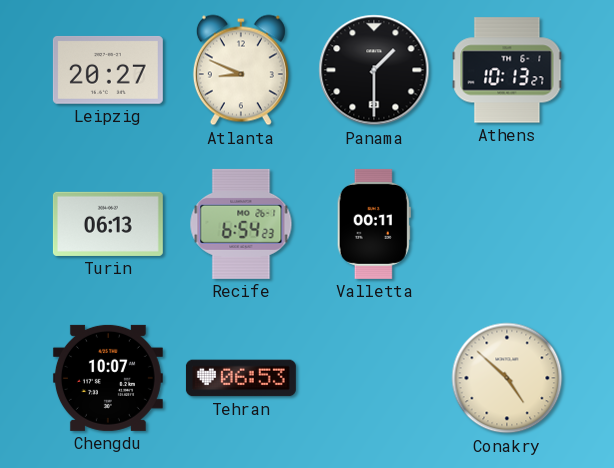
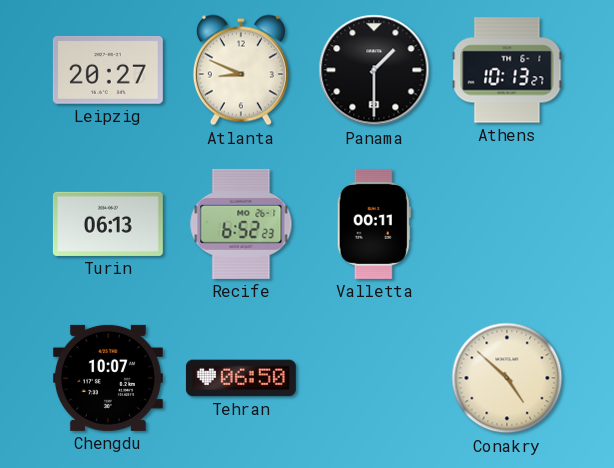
Recife: 6:54 -> 6:52 (241, 224)
Tehran: 06:53 -> 06:50 (241, 378)
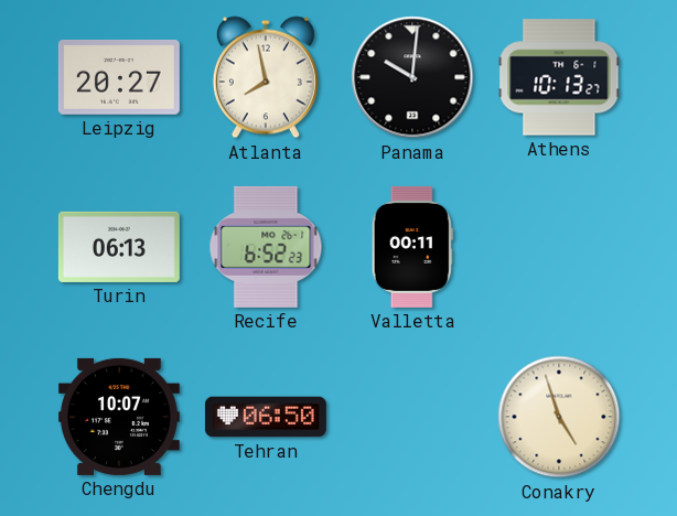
Atlanta: 8:49 -> 7:58 (266, 77)
Panama: 1:30 -> 10:01 (412, 77)
Conakry: 4:52 -> 4:57 (559, 417)
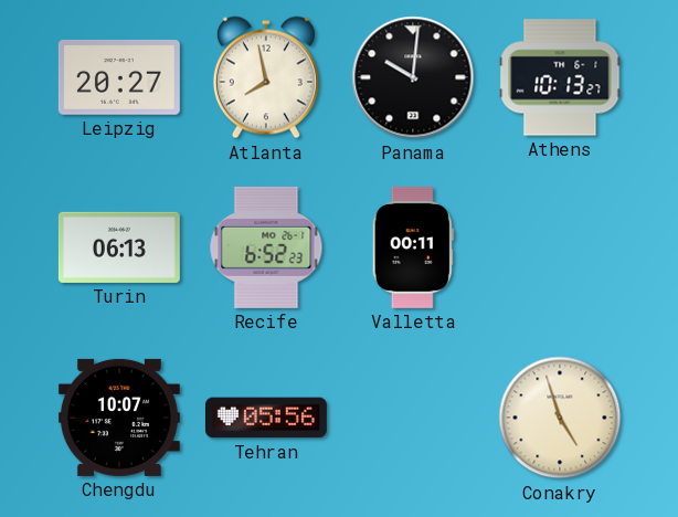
Tehran: 06:50 -> 05:56 (266, 418)
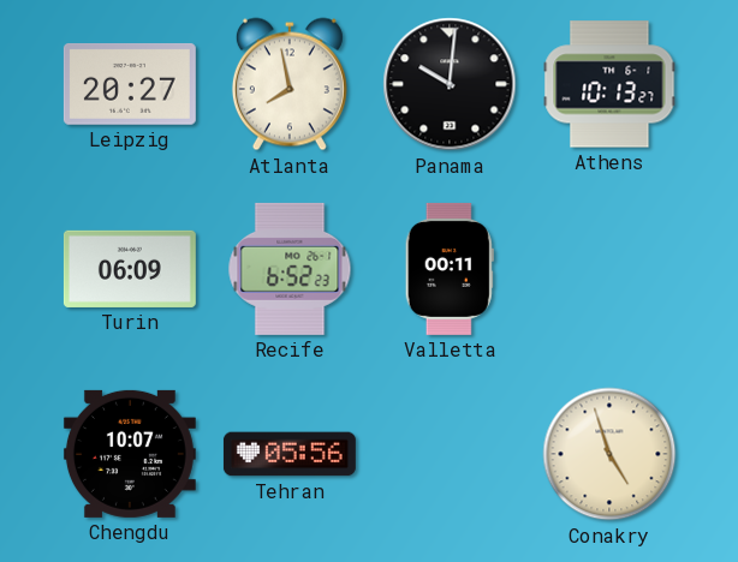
Turin: 06:13 -> 06:09 (130, 269)
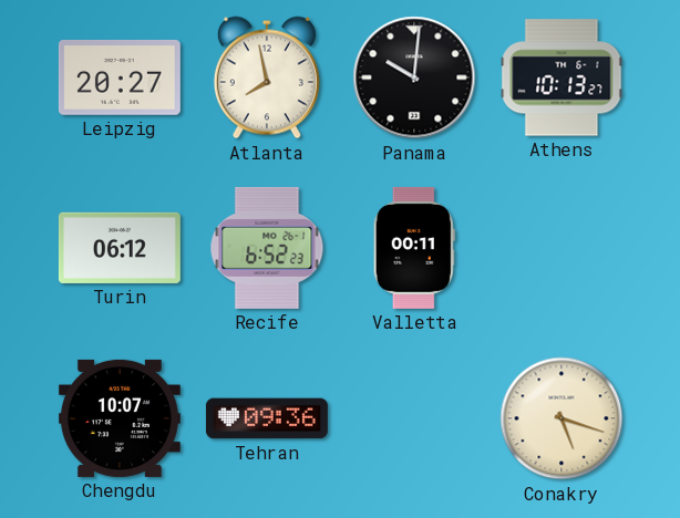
Turin: 06:09 -> 06:12 (120, 248)
Tehran: 05:56 -> 09:36 (267, 418)
Conakry: 4:57 -> 5:18 (561, 418)
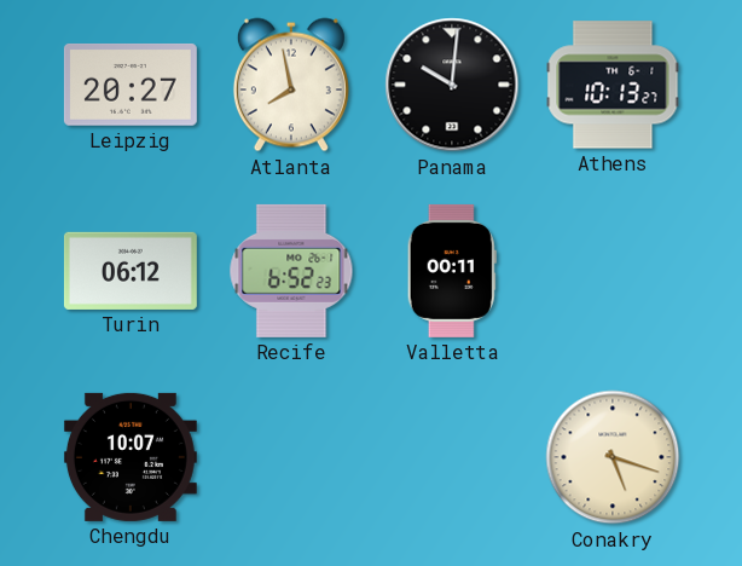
Tehran: 09:36 -> none (267, 418)
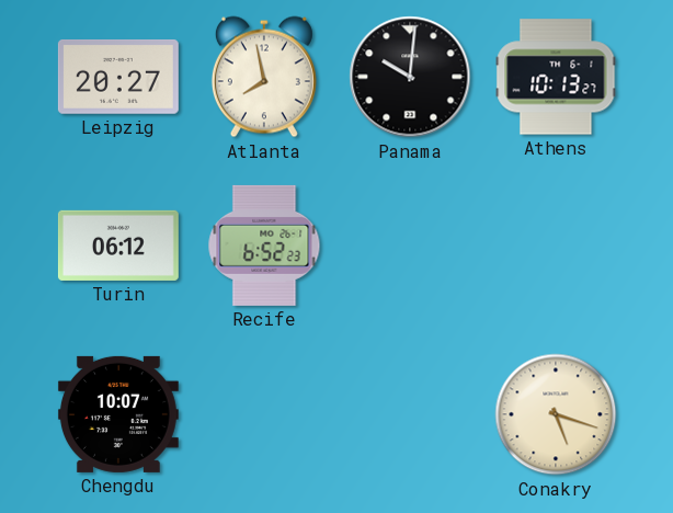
Valletta: 00:11 -> none (452, 271)
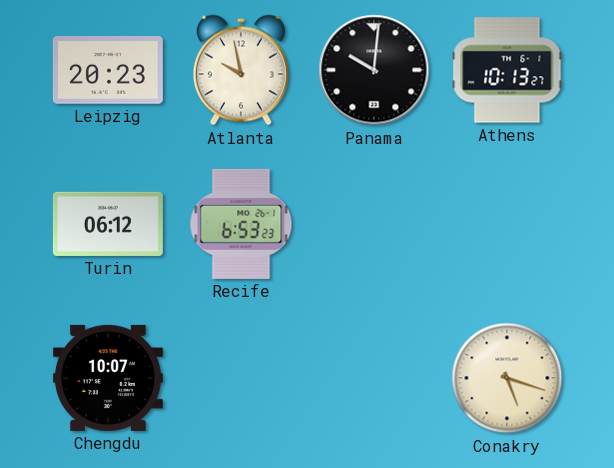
Leipzig: 20:27 -> 20:23 (108, 70)
Atlanta: 7:58 -> 9:58 (241, 70)
Recife: 6:52 -> 6:53 (241, 224)
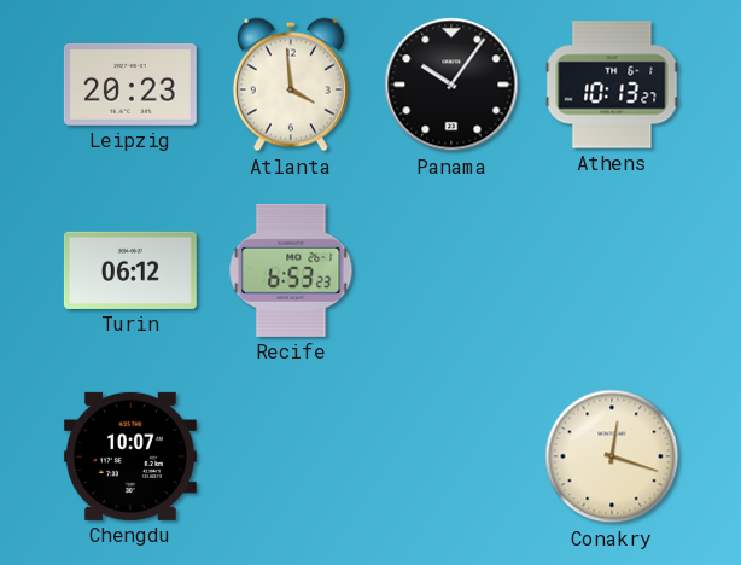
Atlanta: 9:58 -> 3:59 (291, 85)
Panama: 10:01 -> 10:06 (451, 85)
Conakry: 5:18 -> 12:18 (612, 456)
